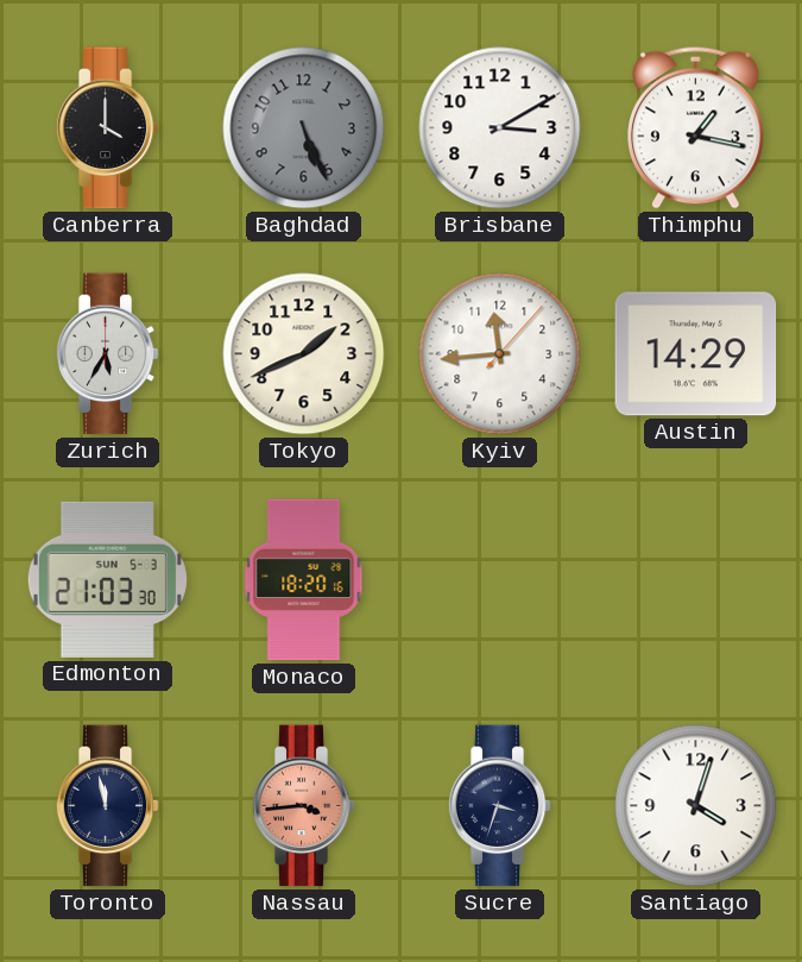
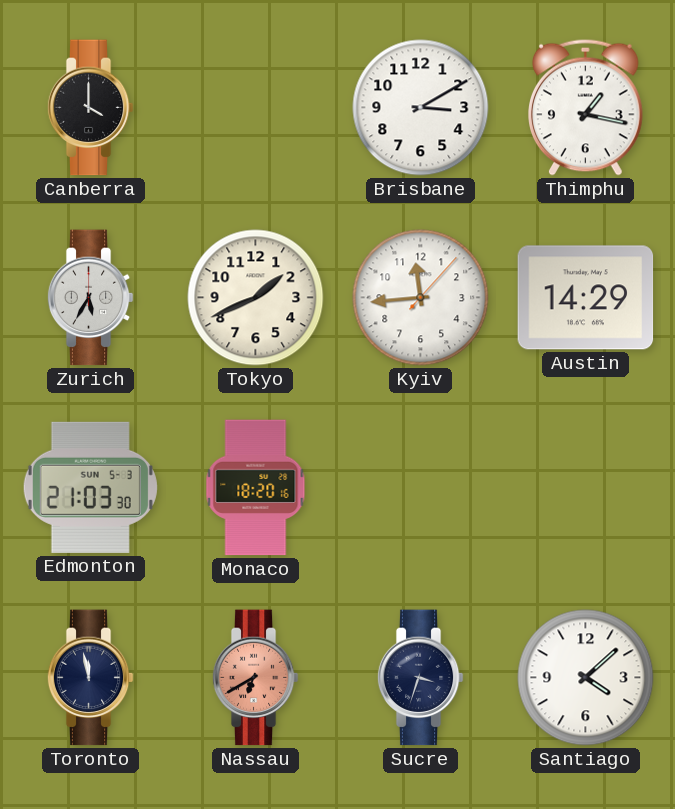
Baghdad: 5:26 -> none (304, 128)
Nassau: 3:44 -> 6:40 (255, 678)
Santiago: 4:03 -> 4:08 (586, 678)
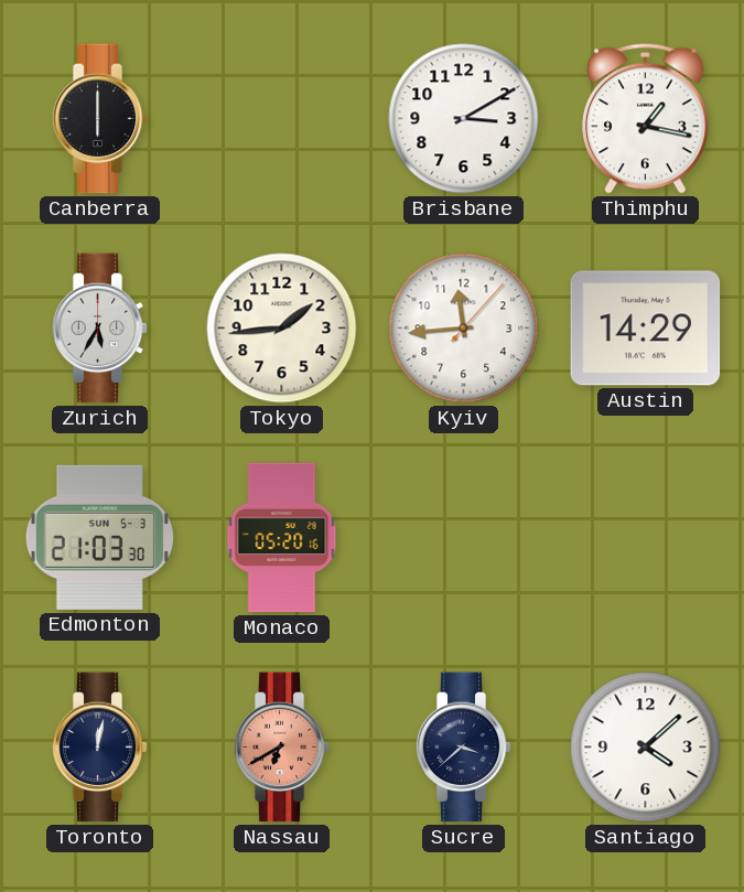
Canberra: 4:00 -> 6:00 (99, 119)
Tokyo: 1:41 -> 1:44 (282, 329)
Monaco: 18:20 -> 05:20 (282, 538)
Toronto: 11:58 -> 12:02 (99, 748)
Sucre: 3:33 -> 3:38 (463, 748)
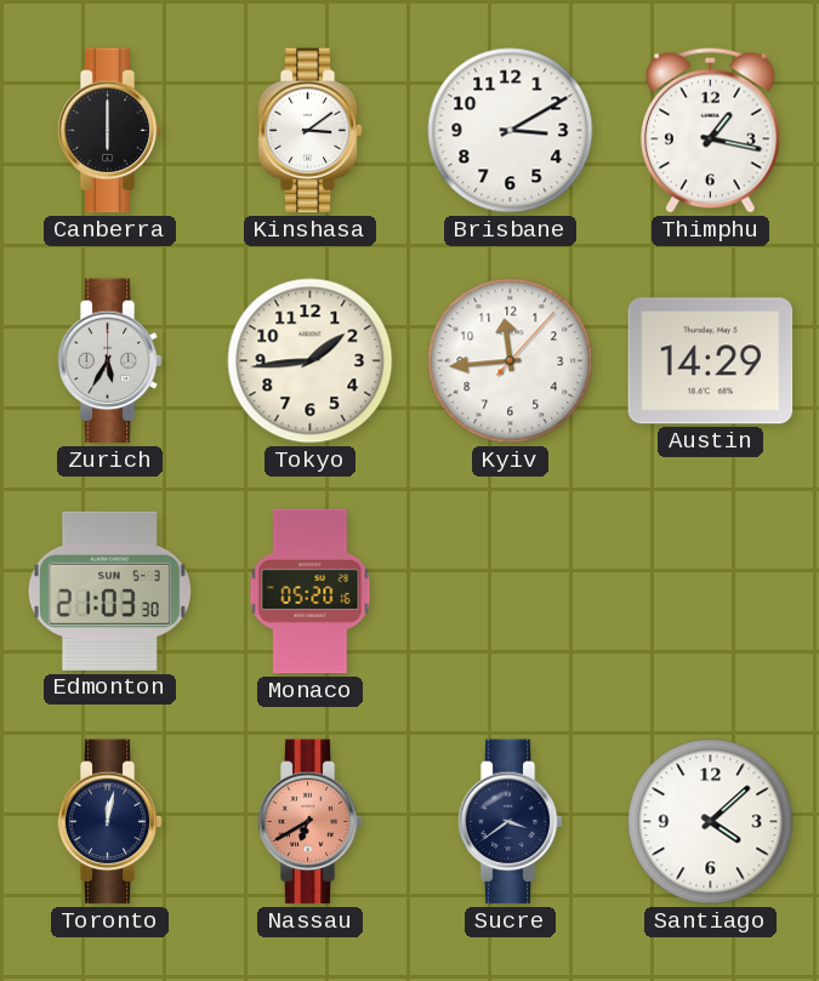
Kinshasa: none -> 3:09 (309, 131)
Sucre: 3:38 -> 3:39 (510, 822)
